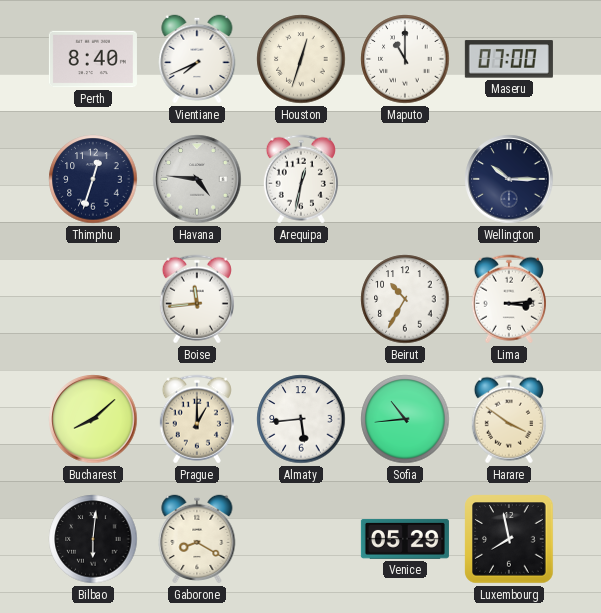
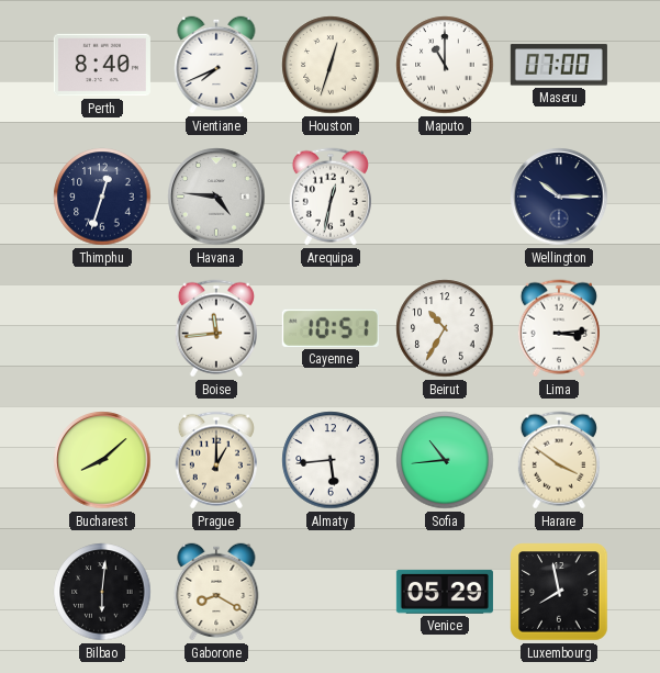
Cayenne: none -> 10:51 (331, 328)
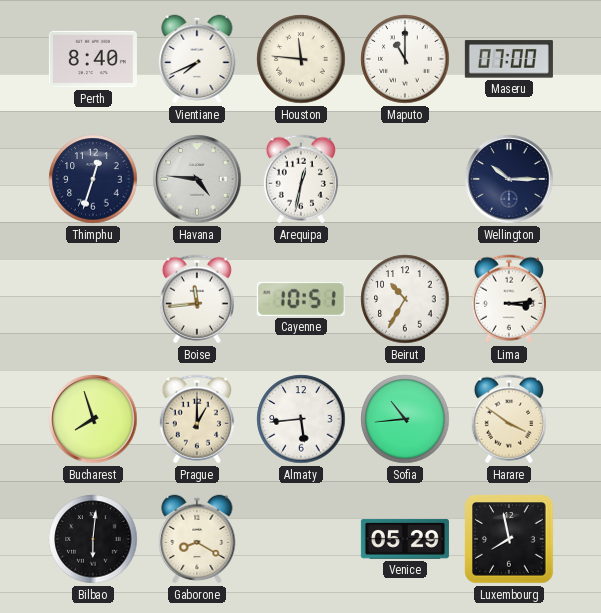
Houston: 12:33 -> 11:46 (301, 59)
Bucharest: 8:08 -> 7:57 (93, 419)
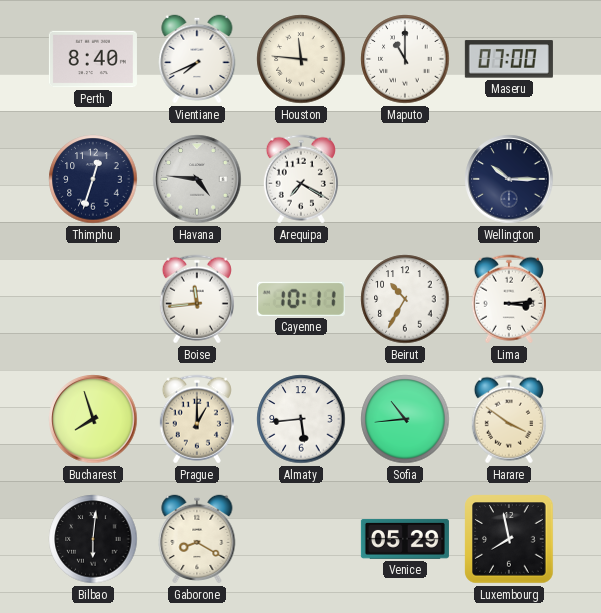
Arequipa: 12:32 -> 7:20 (301, 179)
Cayenne: 10:51 -> 10:11 (301, 299)
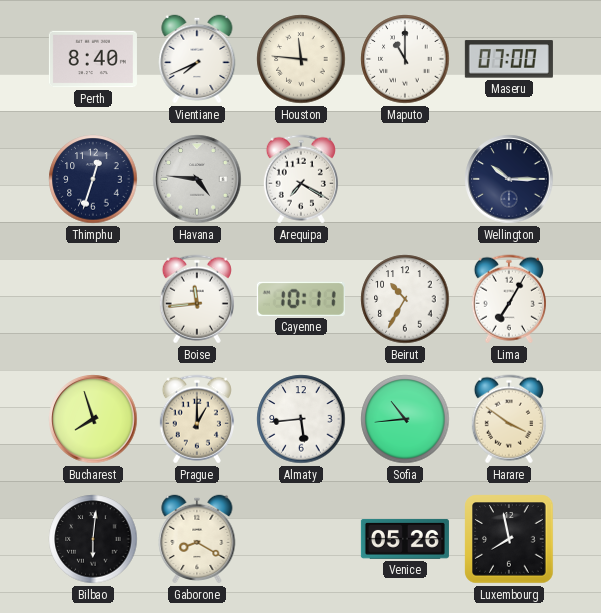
Lima: 3:14 -> 7:05 (509, 299)
Venice: 05:29 -> 05:26 (405, 539)
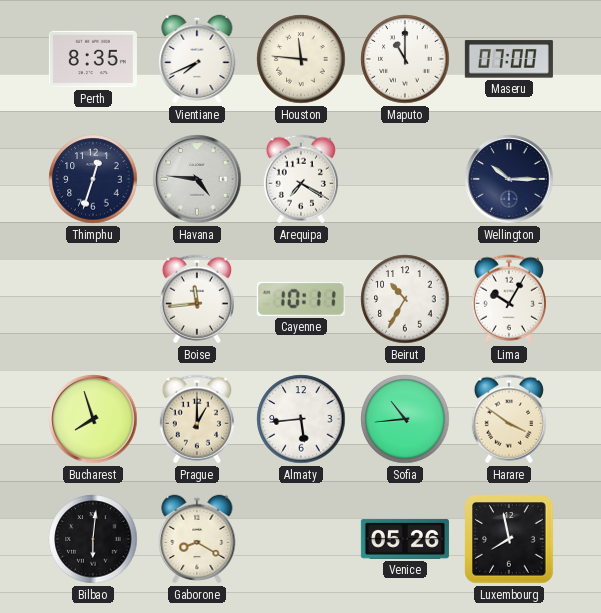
Perth: 8:40 -> 8:35 (93, 59)
Lima: 7:05 -> 10:05 (509, 299)
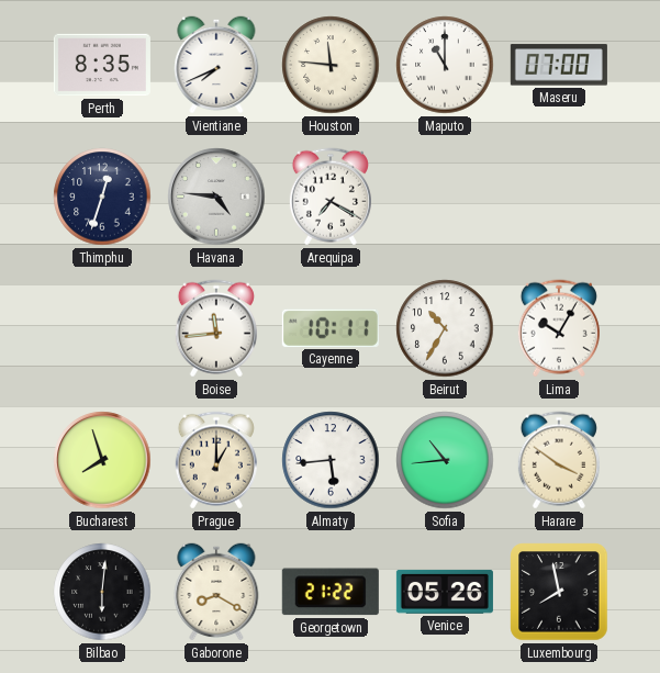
Wellington: 10:15 -> none (509, 179)
Georgetown: none -> 21:22 (331, 592)
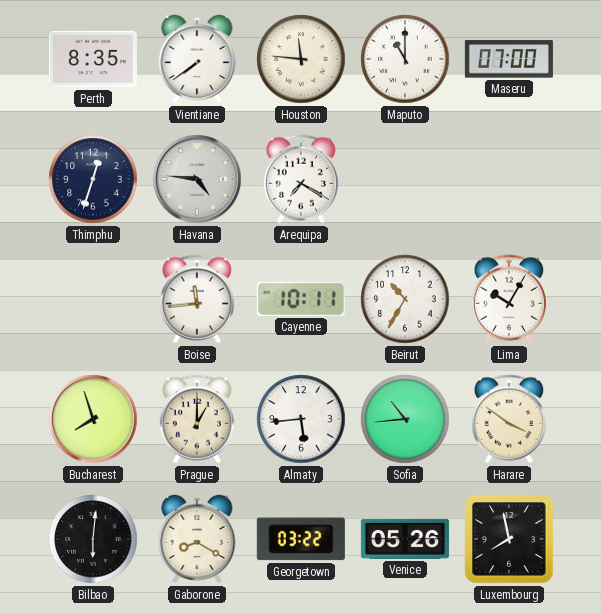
Vientiane: 7:41 -> 7:39 (197, 59)
Georgetown: 21:22 -> 03:22 (301, 539)
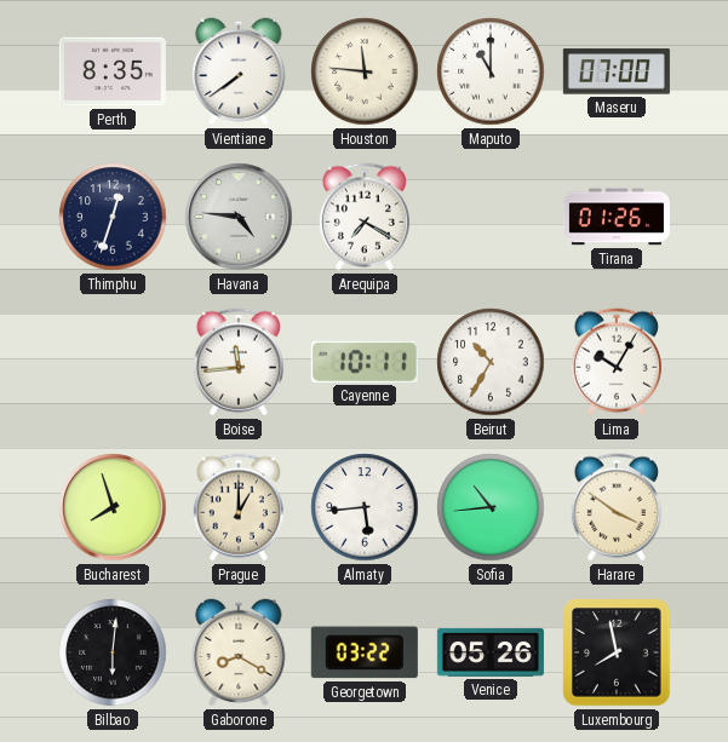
Tirana: none -> 01:26 (617, 217)
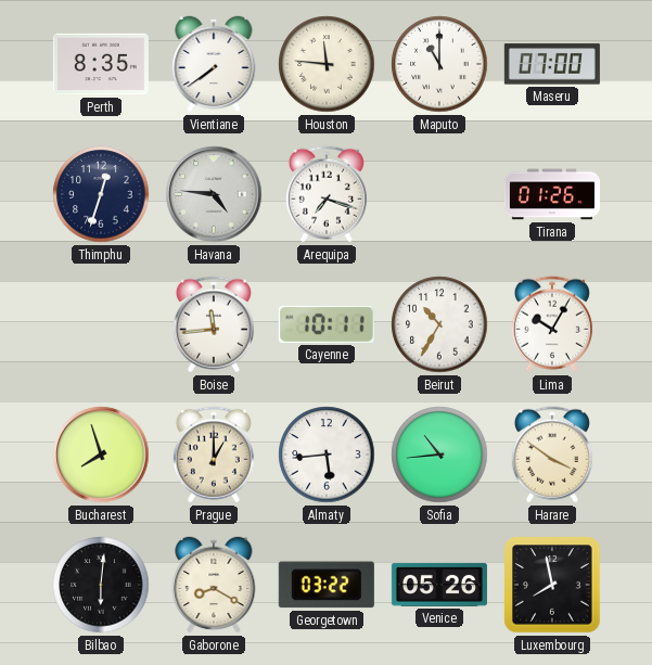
Arequipa: 7:20 -> 7:18 (327, 194)
